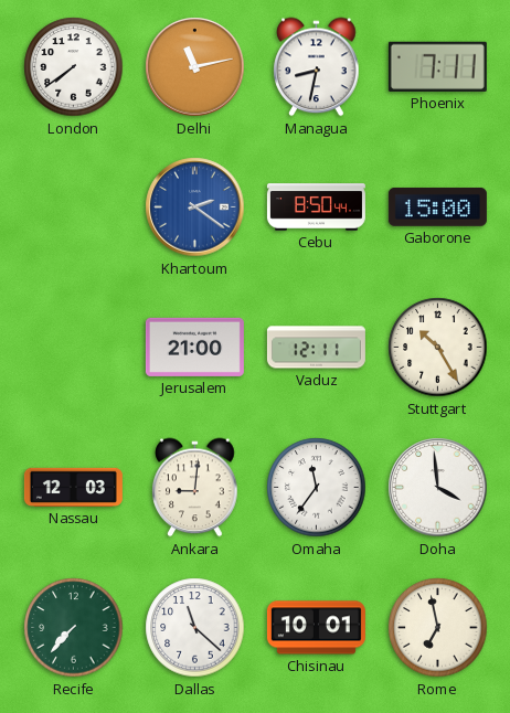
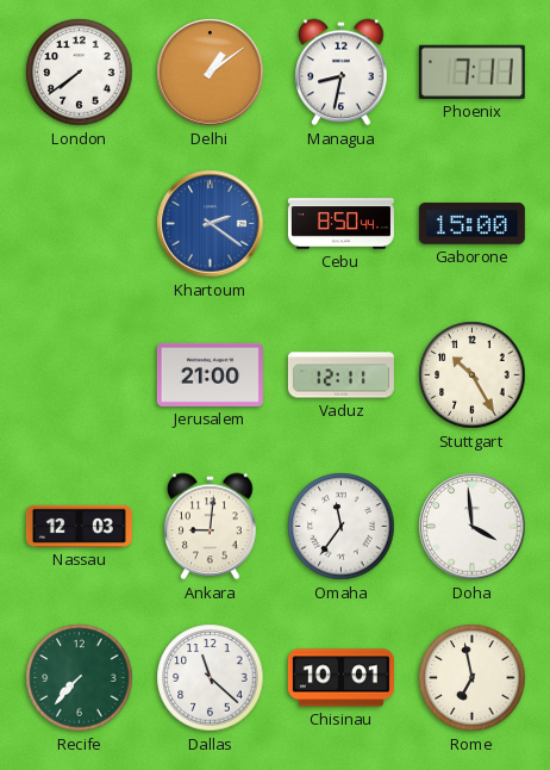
Delhi: 11:13 -> 1:09 (211, 73)
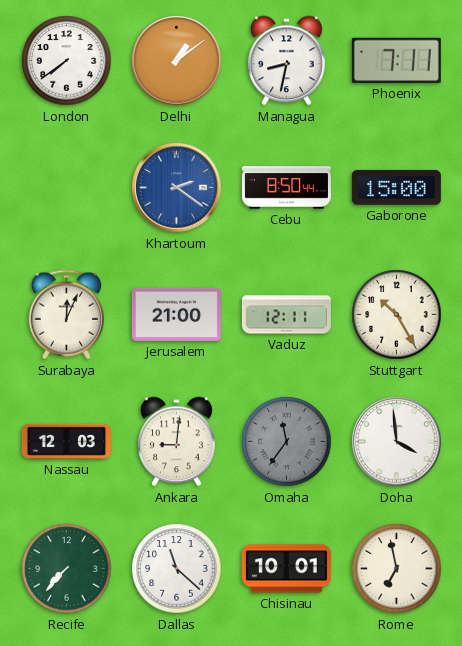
Surabaya: none -> 12:04 (66, 315)
Omaha dial: white -> grey (287, 442)
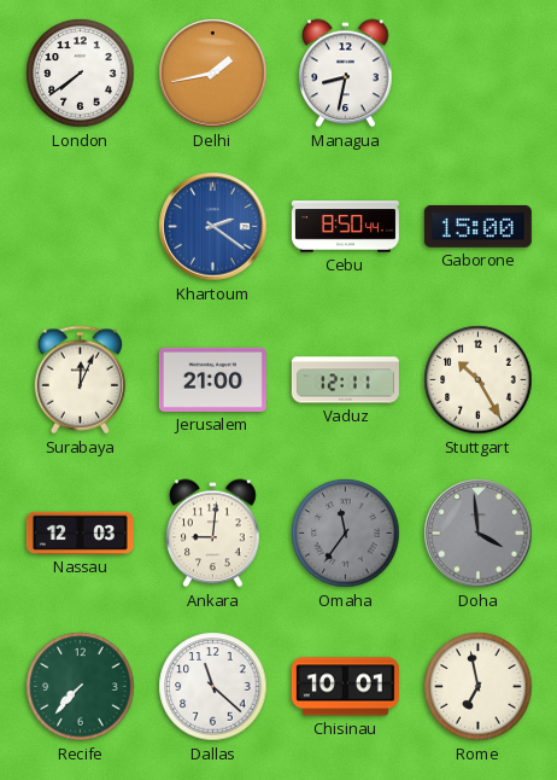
Delhi: 1:09 -> 1:43 (213, 74)
Phoenix: 7:11 -> none (396, 60)
Doha dial: white -> grey (479, 534)
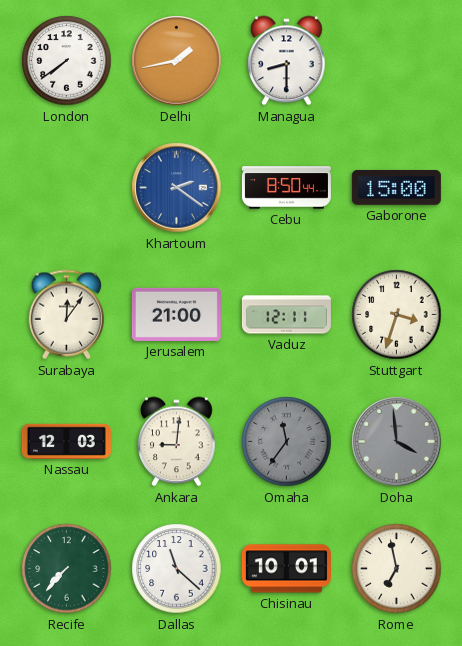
Managua: 8:32 -> 8:30 (287, 61)
Surabaya: 12:04 -> 12:06 (66, 315)
Stuttgart: 10:25 -> 3:33 (397, 315)
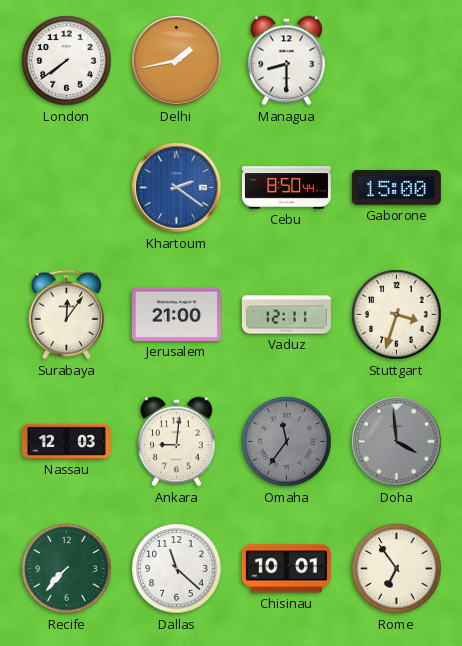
Rome: 6:58 -> 6:54 (397, 569)
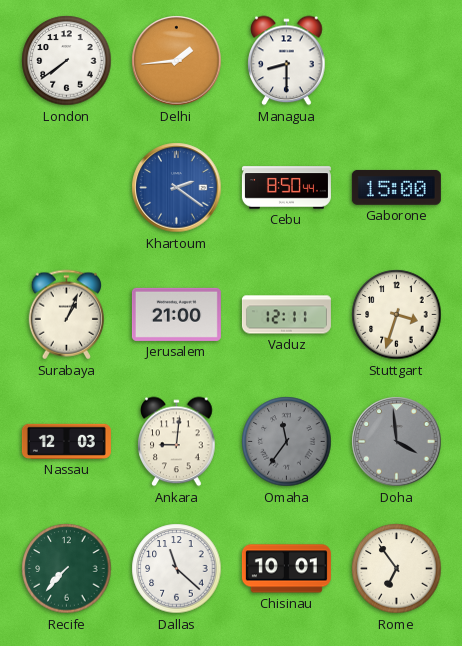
Delhi: 1:43 -> 1:44 (177, 61)
Surabaya: 12:06 -> 1:04 (66, 315)
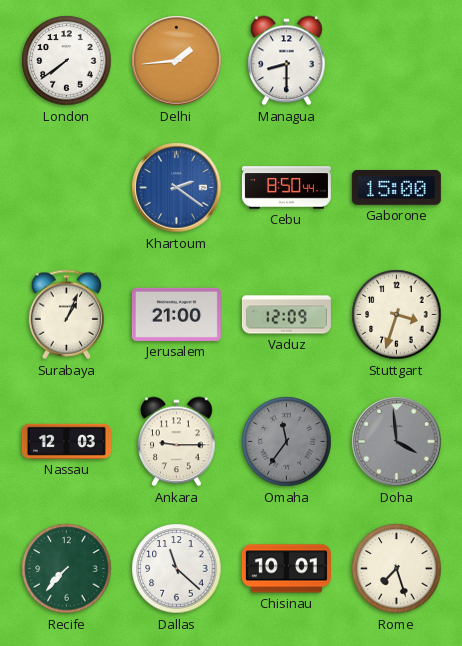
Vaduz: 12:11 -> 12:09 (286, 315)
Ankara: 9:01 -> 9:15 (177, 442)
Rome: 6:54 -> 7:27 (397, 569)
